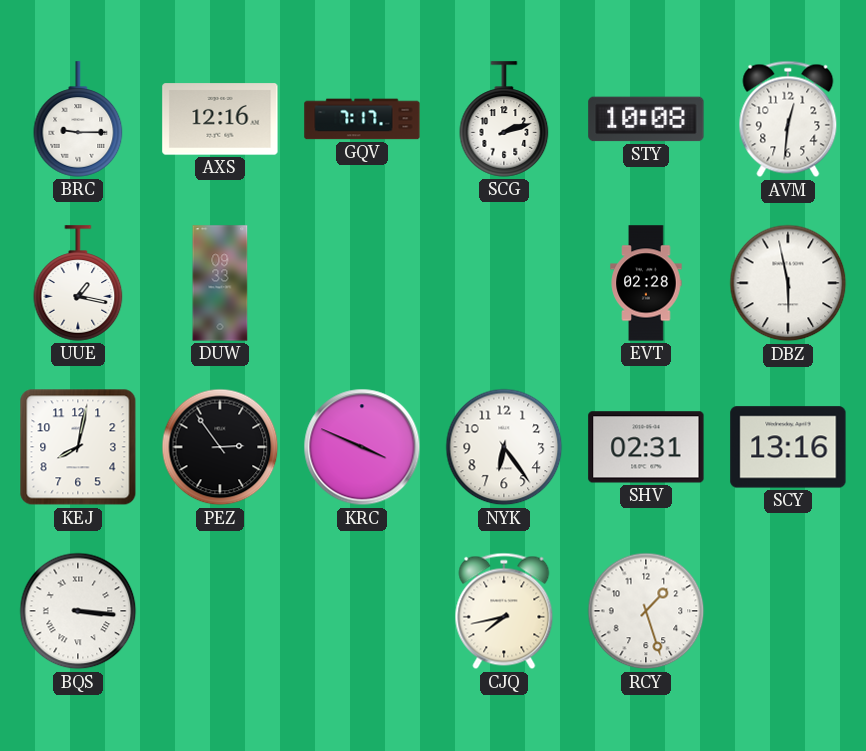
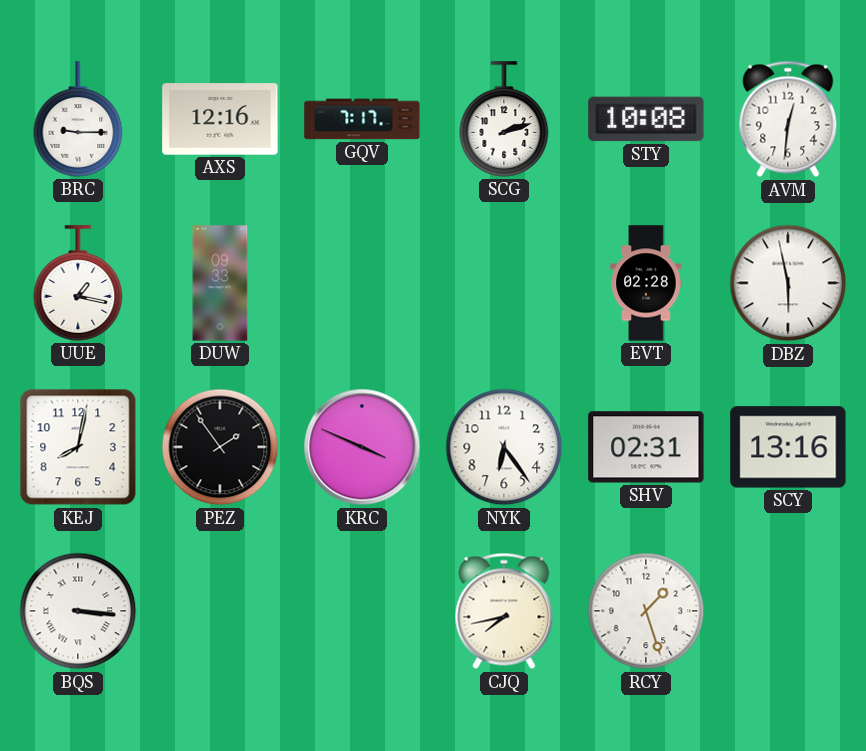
PEZ: 2:54 -> 1:54 (220, 447)
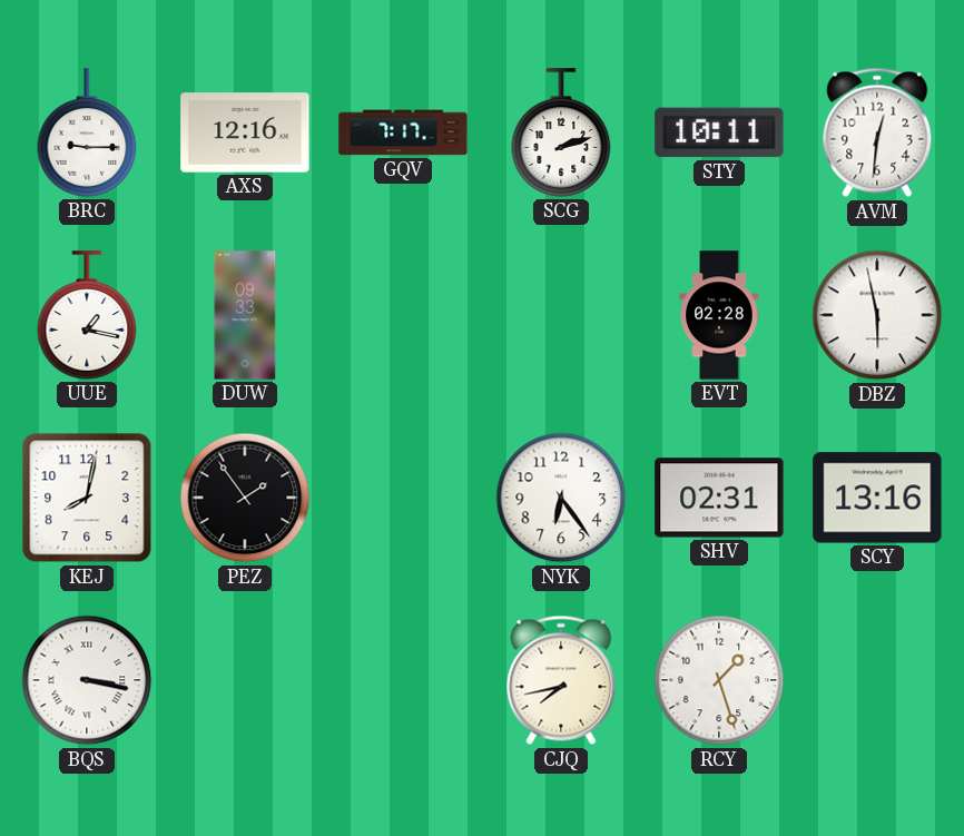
STY: 10:08 -> 10:11 (719, 132)
KRC: 3:49 -> none (362, 447)
BQS: 3:16 -> 3:17 (87, 680)
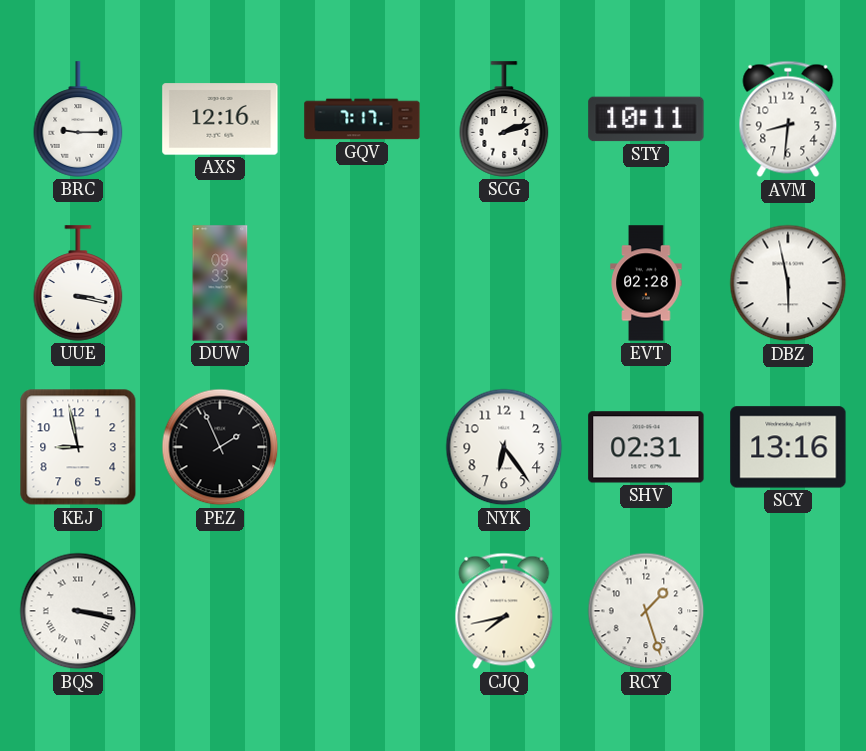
AVM: 12:31 -> 8:31 (788, 119)
UUE: 1:17 -> 3:17 (78, 283)
KEJ: 8:02 -> 8:58 (78, 447)
PEZ: 1:54 -> 1:56 (220, 447)
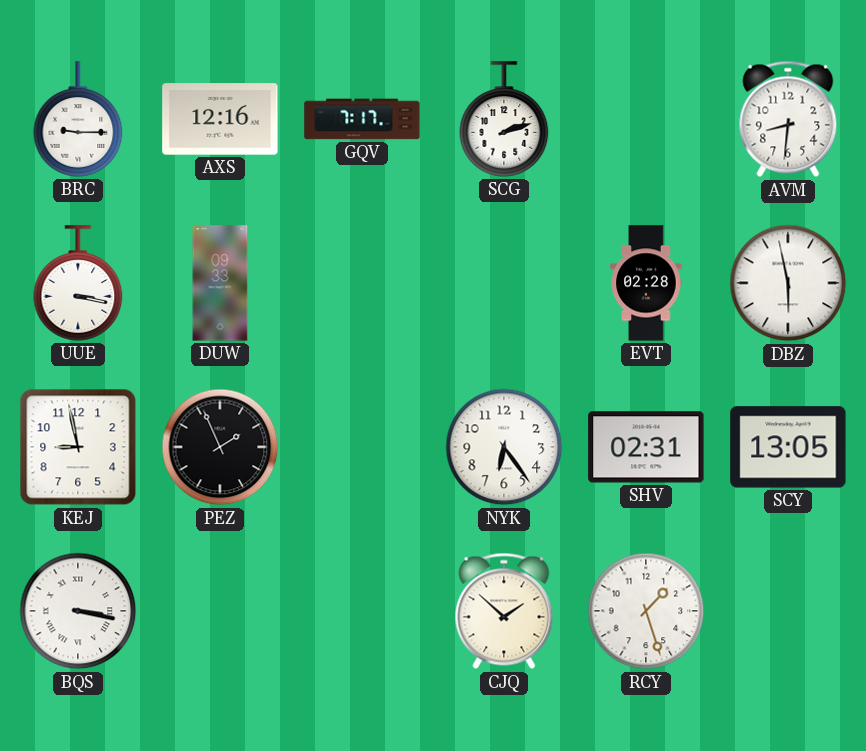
STY: 10:11 -> none (646, 119)
SCY: 13:16 -> 13:05 (788, 447)
CJQ: 7:43 -> 1:52 (504, 611)
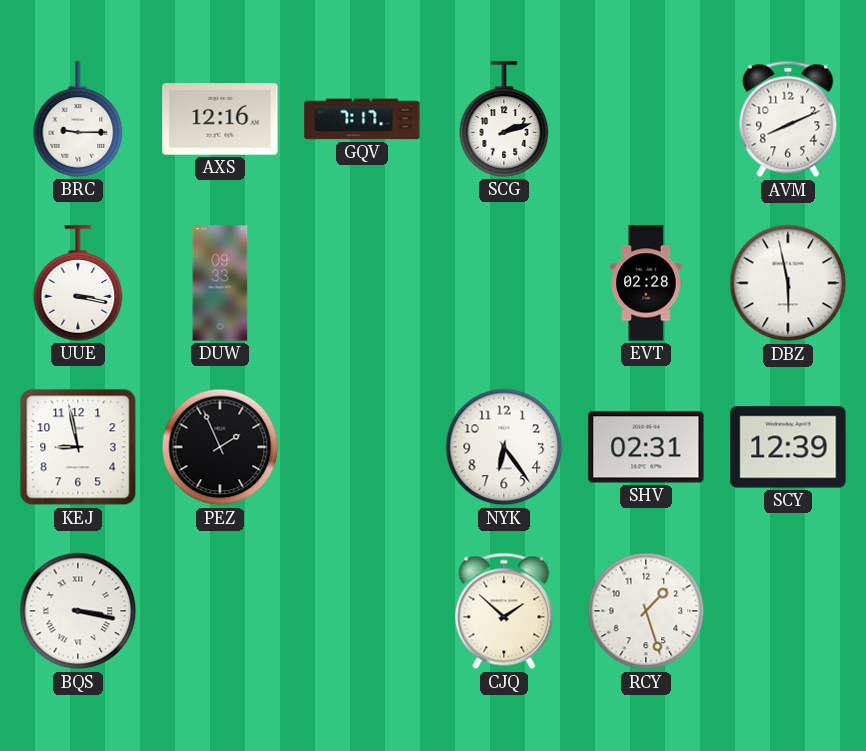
AVM: 8:31 -> 8:11 (788, 119)
SCY: 13:05 -> 12:39 (788, 447)
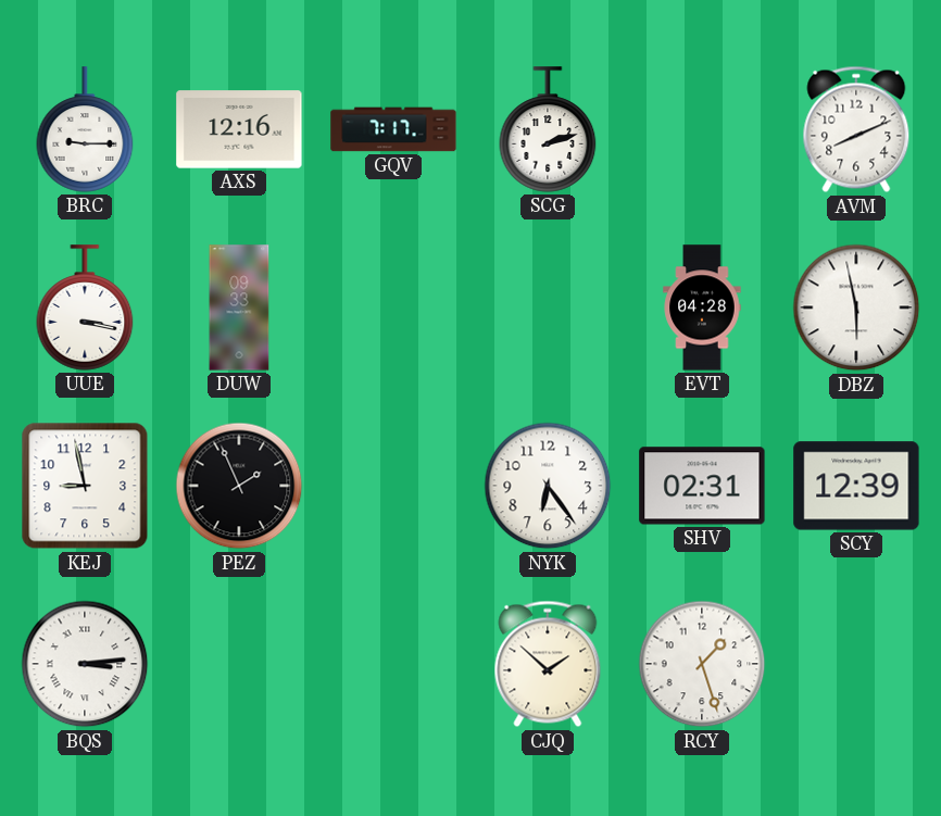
EVT: 02:28 -> 04:28 (702, 307)
BQS: 3:17 -> 3:14 (85, 664)
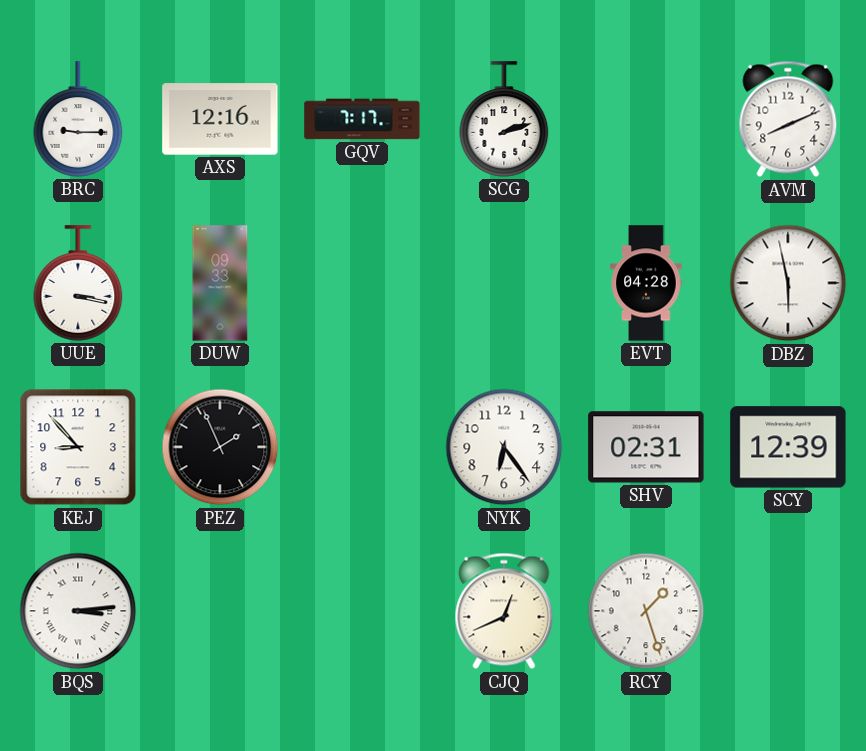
KEJ: 8:58 -> 8:53 (78, 447)
CJQ: 1:52 -> 12:41 (504, 611)
